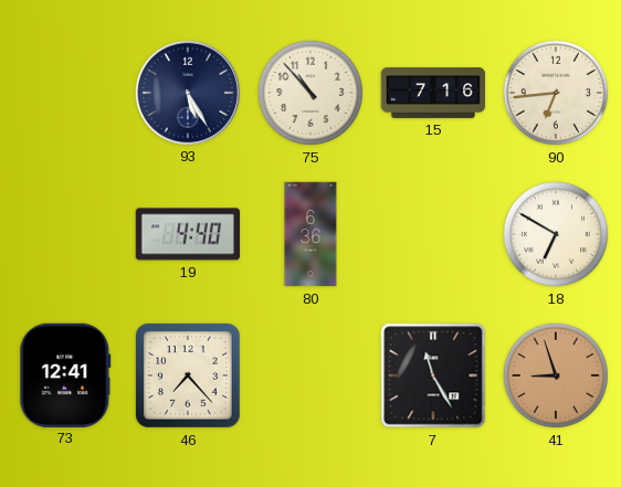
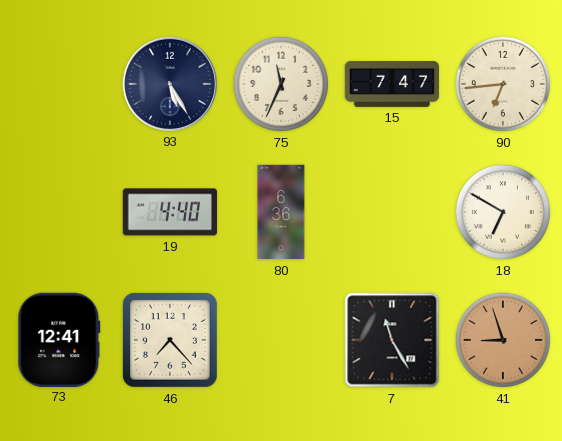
75: 10:53 -> 11:34 (281, 84)
15: 7:16 -> 7:47 (392, 85)
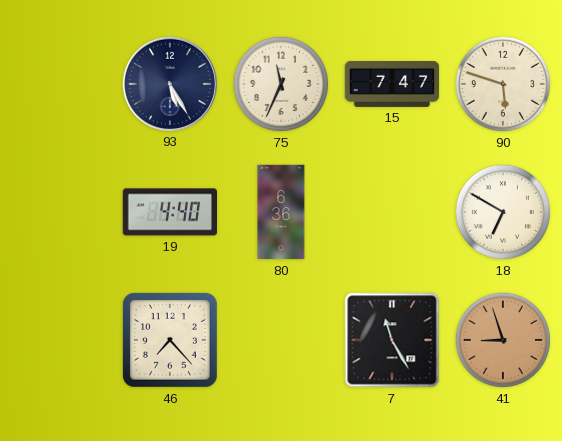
90: 6:44 -> 5:48 (503, 84)
73: 12:41 -> none (59, 339)
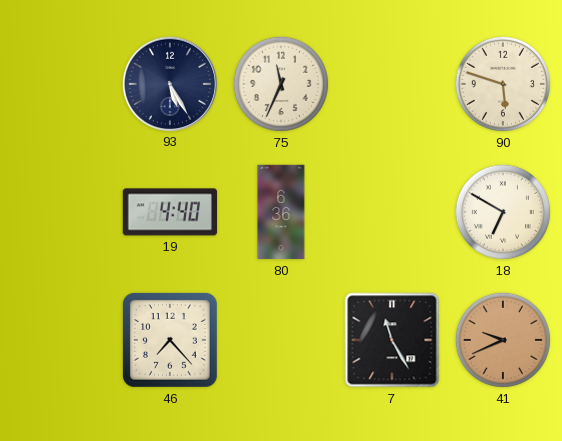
15: 7:47 -> none (392, 85)
41: 8:57 -> 9:41 (503, 340)
